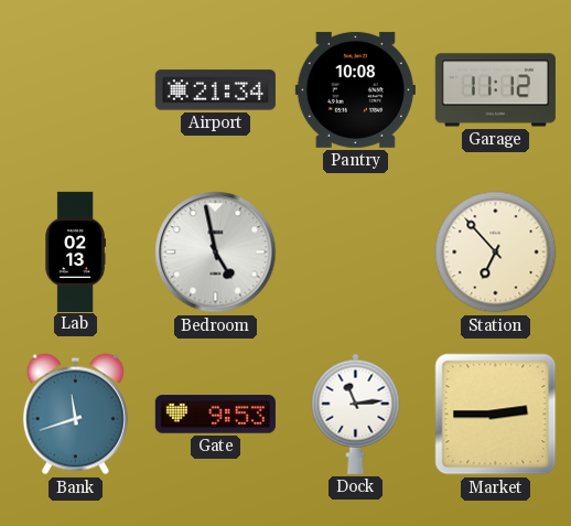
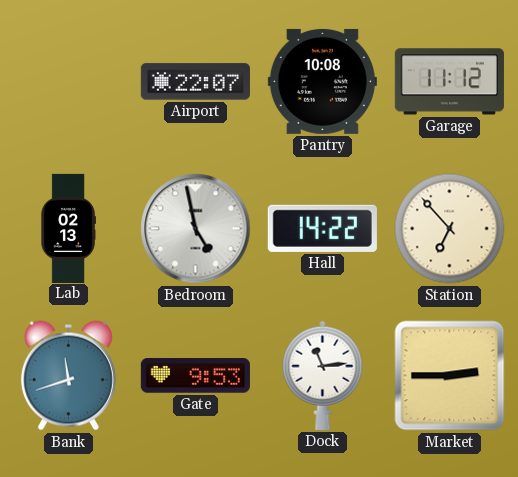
Airport: 21:34 -> 22:07 (195, 82)
Hall: none -> 14:22 (322, 228)
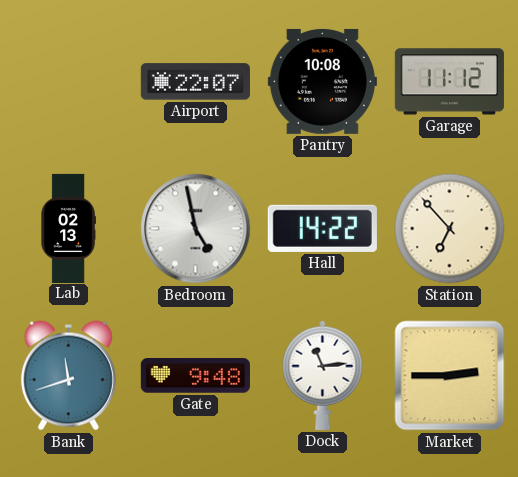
Gate: 9:53 -> 9:48 (195, 376)
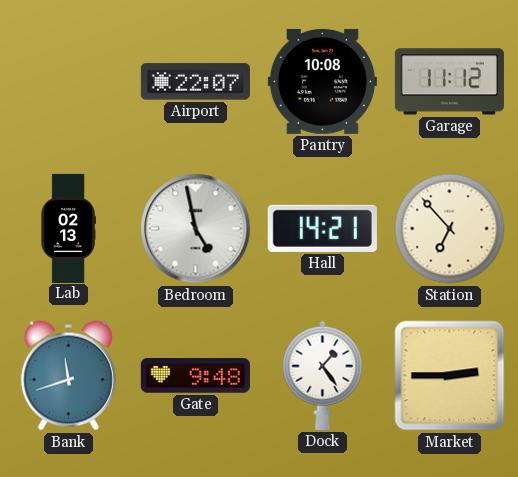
Hall: 14:22 -> 14:21 (322, 228)
Dock: 11:14 -> 1:24 (323, 375)
